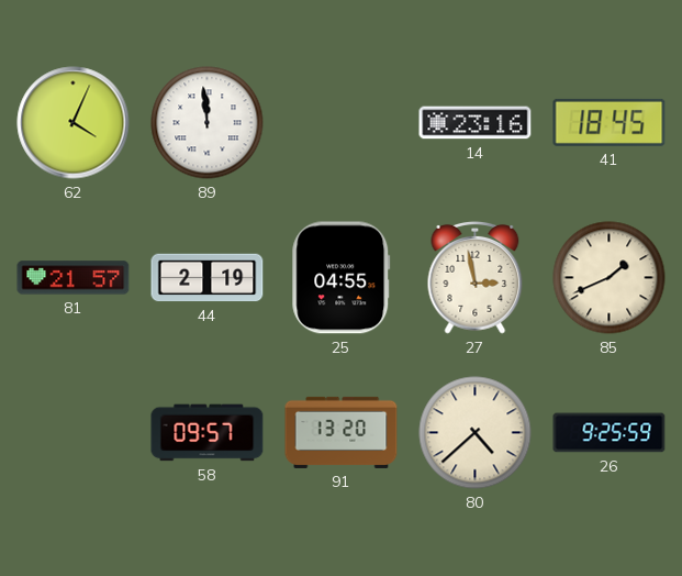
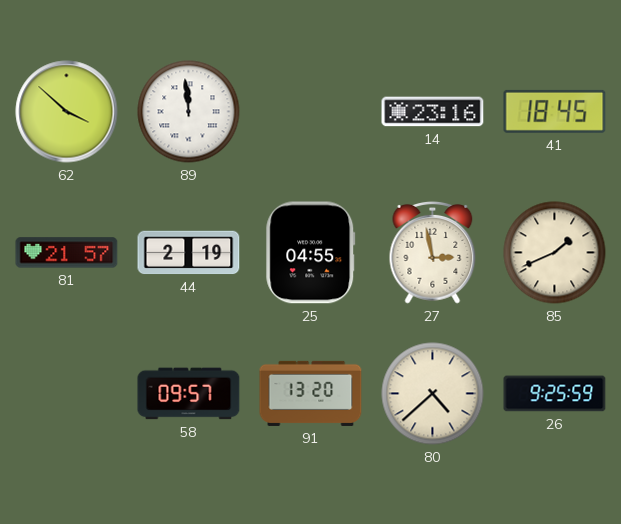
62: 4:04 -> 3:52 (67, 112)
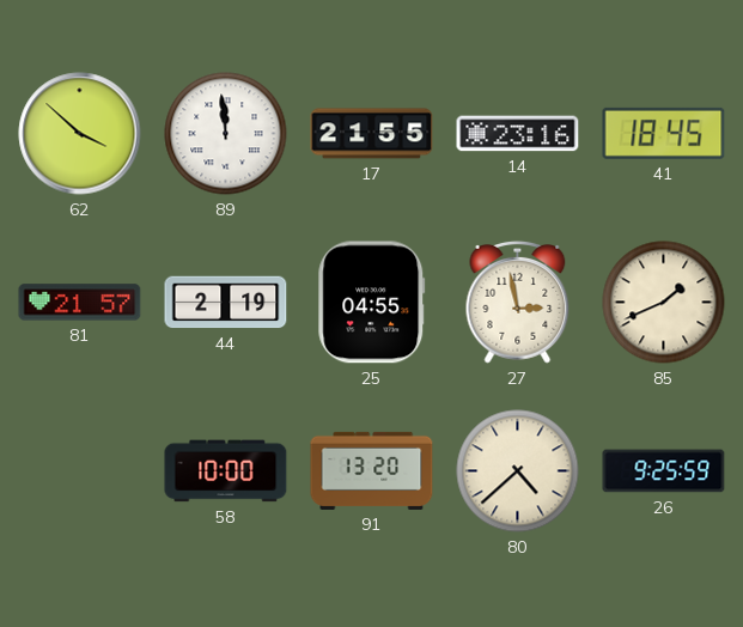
17: none -> 21:55 (372, 134)
58: 09:57 -> 10:00 (226, 471)
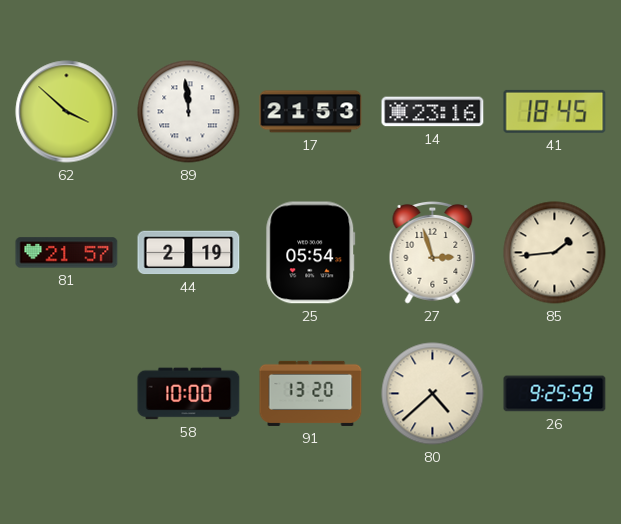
17: 21:55 -> 21:53 (311, 112)
25: 04:55 -> 05:54 (311, 253)
27: 2:58 -> 2:57 (433, 252)
85: 1:41 -> 1:44 (555, 253)
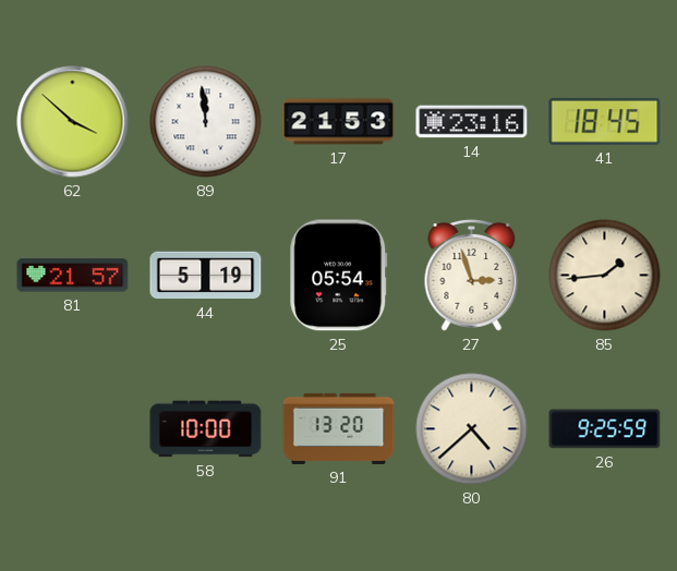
44: 2:19 -> 5:19 (206, 276)
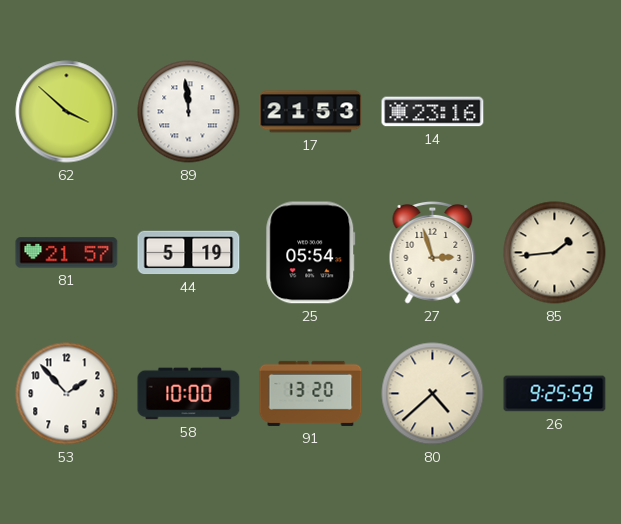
41: 18:45 -> none (605, 121)
53: none -> 1:53 (67, 394)
